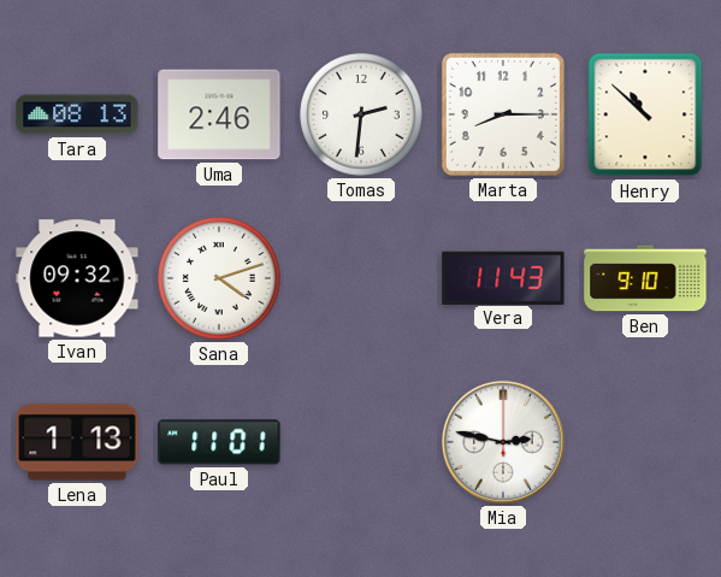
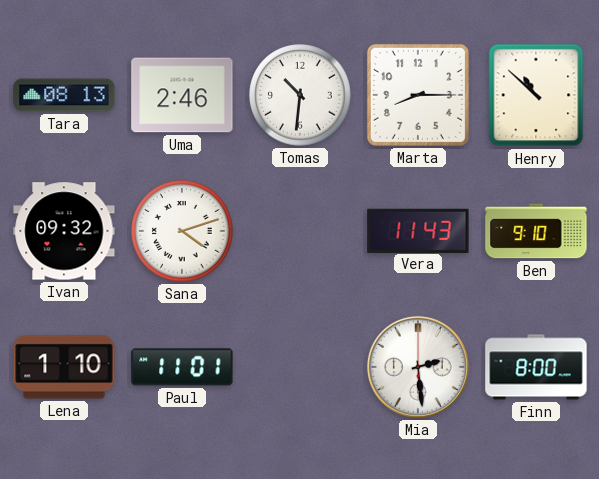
Tomas: 2:31 -> 10:31 (300, 95)
Lena: 1:13 -> 1:10 (64, 367)
Mia: 2:47 -> 2:29 (418, 367)
Finn: none -> 8:00 (536, 367)
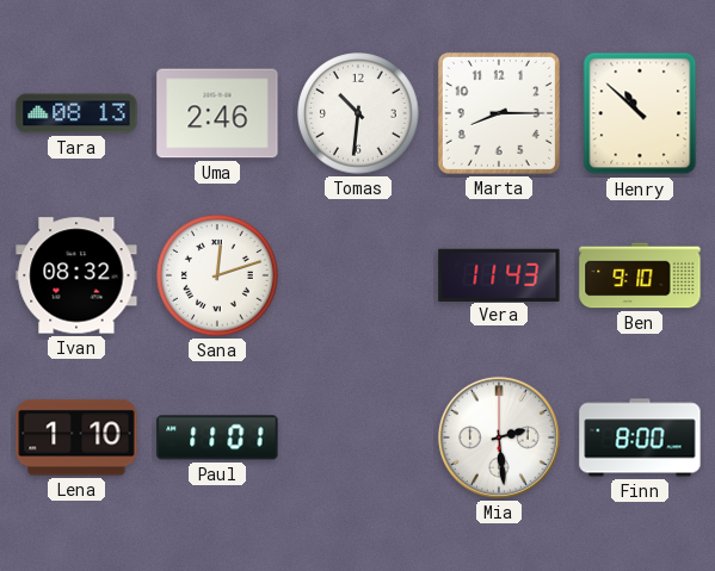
Ivan: 09:32 -> 08:32 (76, 275)
Sana: 4:12 -> 12:12 (217, 275)
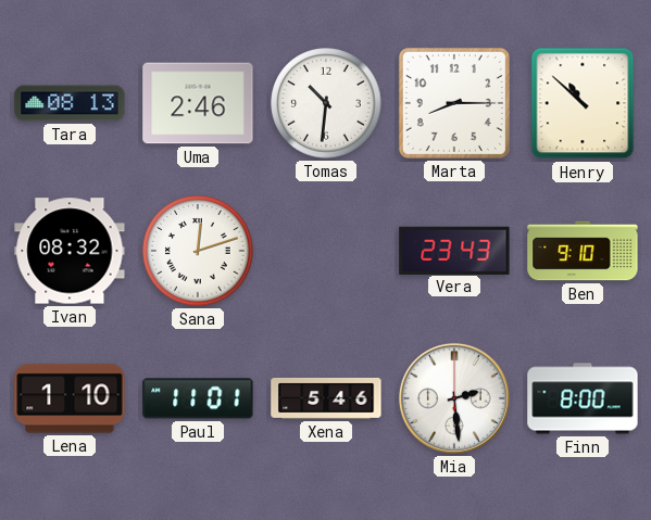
Vera: 11:43 -> 23:43 (454, 250)
Xena: none -> 5:46 (326, 398)
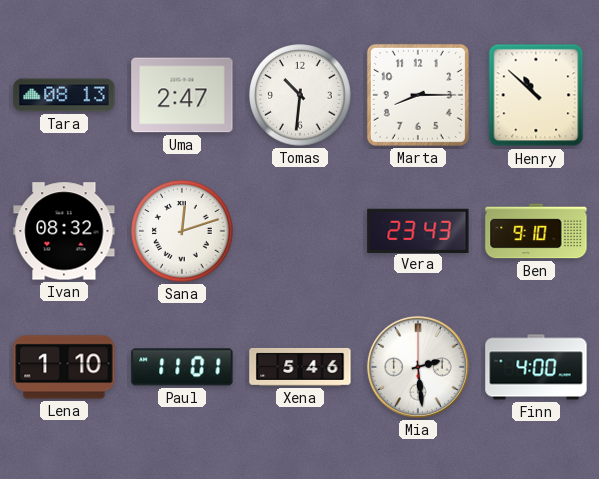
Uma: 2:46 -> 2:47 (182, 95)
Finn: 8:00 -> 4:00 (536, 367)
